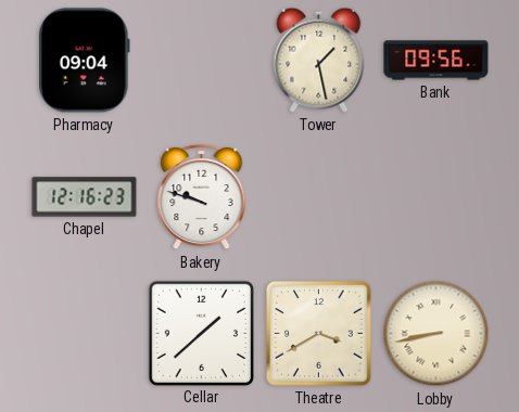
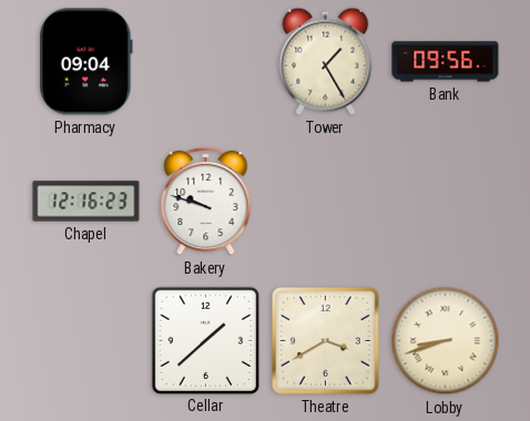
Tower: 1:28 -> 1:25 (326, 61)
Lobby: 8:43 -> 8:42 (446, 341)
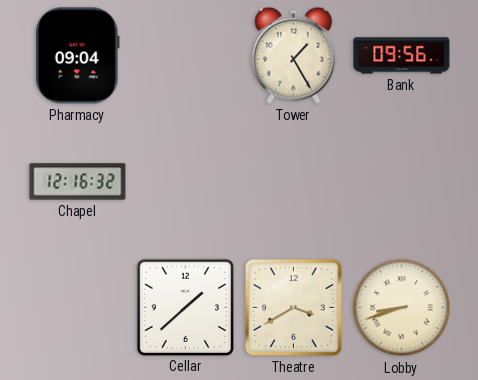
Chapel: 12:16:23 -> 12:16:32 (78, 182)
Bakery: 9:48 -> none (206, 202)
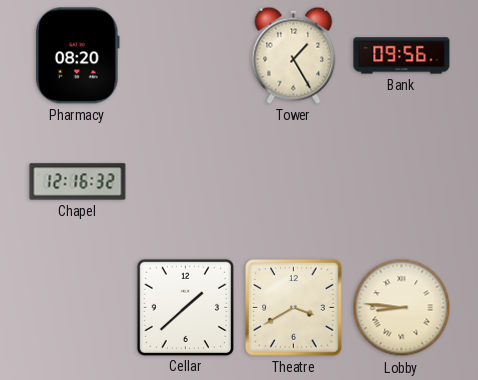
Pharmacy: 09:04 -> 08:20 (78, 56)
Lobby: 8:42 -> 8:46 (402, 308)
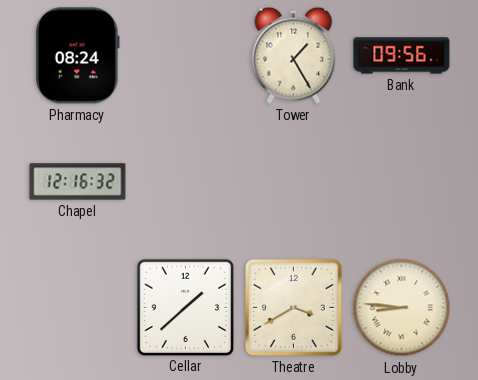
Pharmacy: 08:20 -> 08:24 (78, 56)
